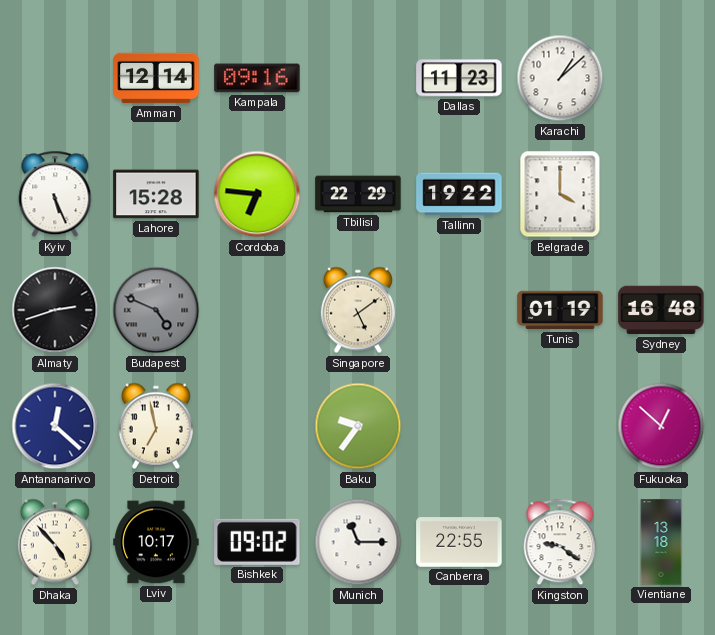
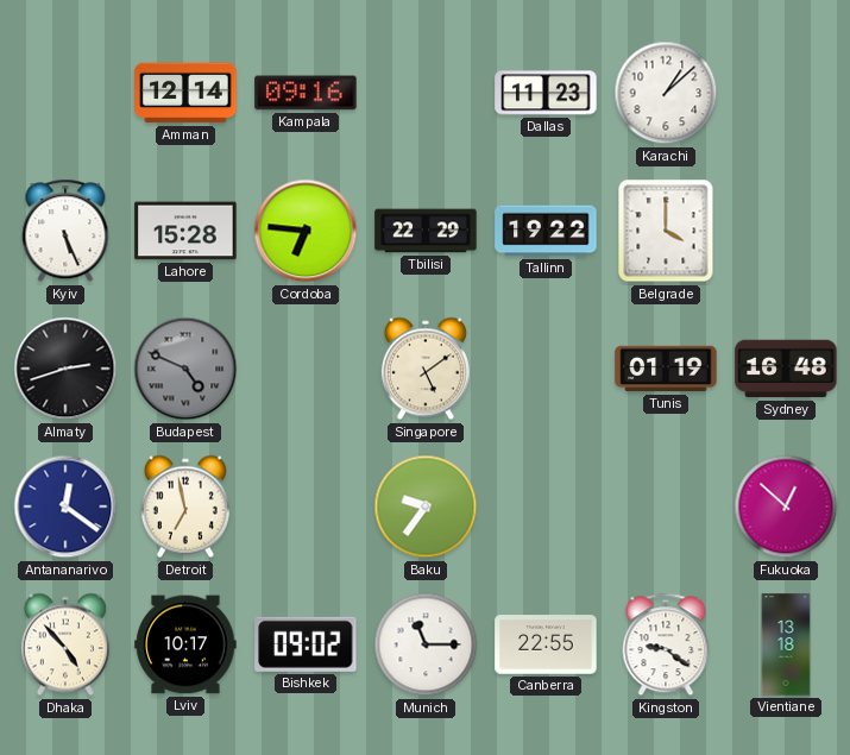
Antananarivo: 12:22 -> 12:21 (65, 507)
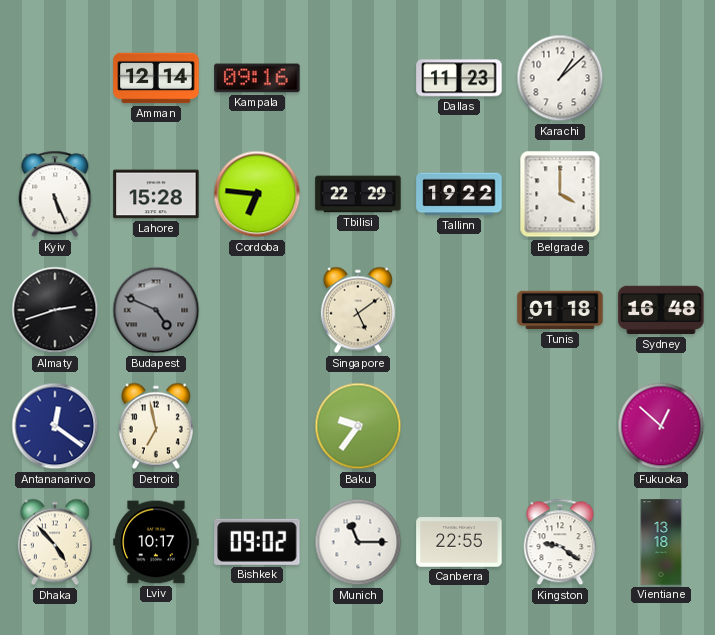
Tunis: 01:19 -> 01:18 (560, 310)
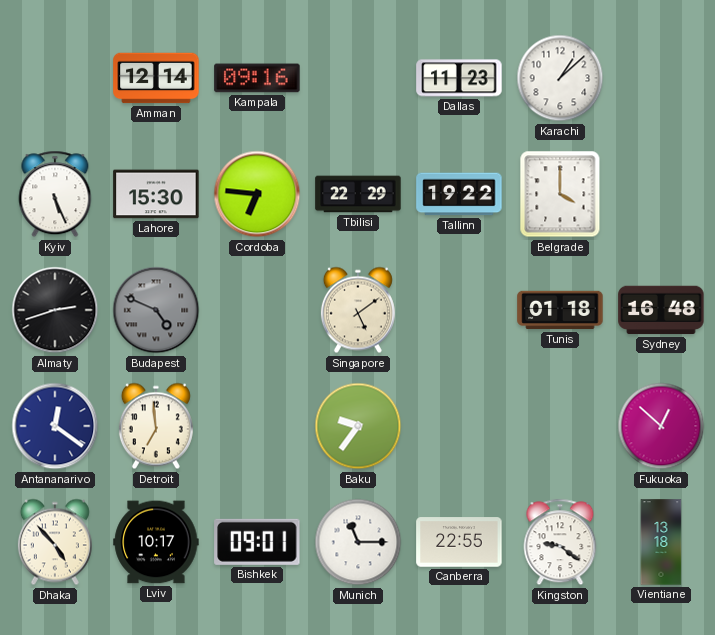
Lahore: 15:28 -> 15:30 (156, 194)
Detroit: 6:58 -> 6:59 (156, 426)
Bishkek: 09:02 -> 09:01 (257, 542)
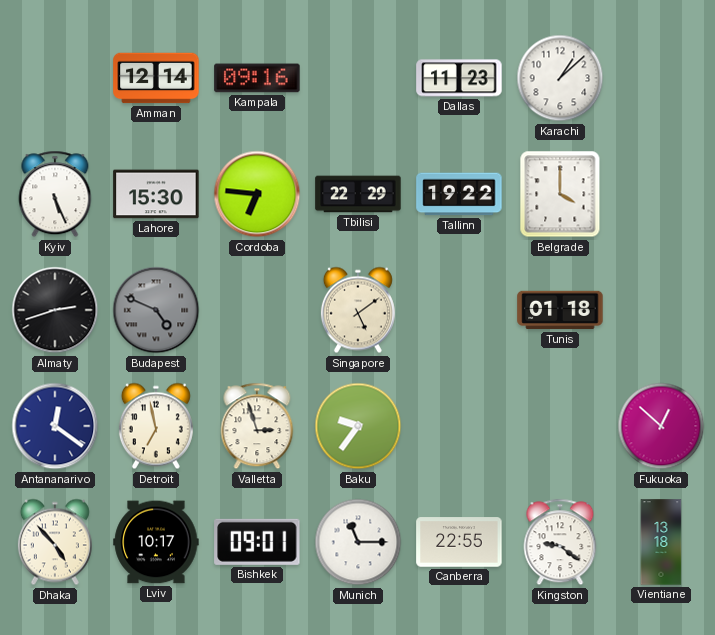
Sydney: 16:48 -> none (661, 310)
Detroit: 6:59 -> 6:58 (156, 426)
Valletta: none -> 2:57 (257, 426)
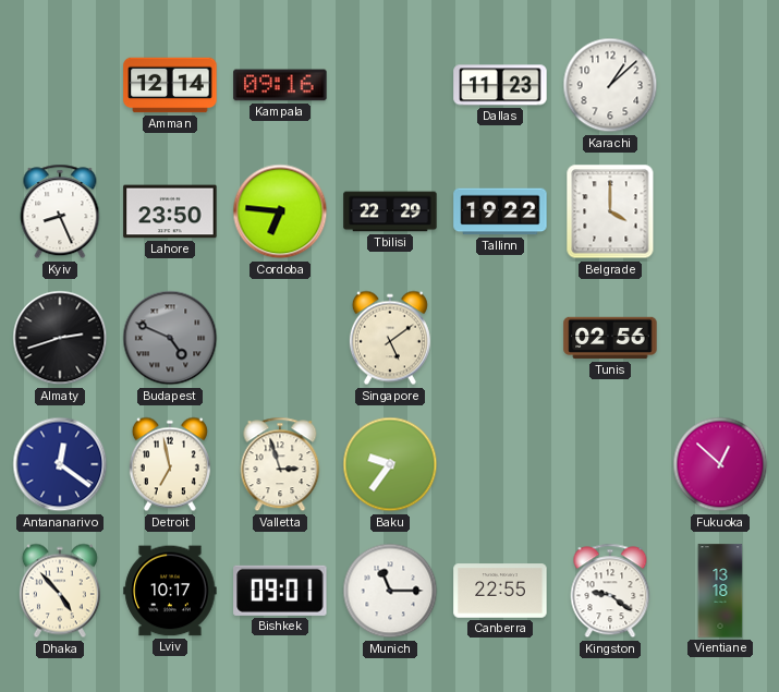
Kyiv: 5:26 -> 8:26 (60, 211)
Lahore: 15:30 -> 23:50 (170, 211)
Tunis: 01:18 -> 02:56 (610, 338)
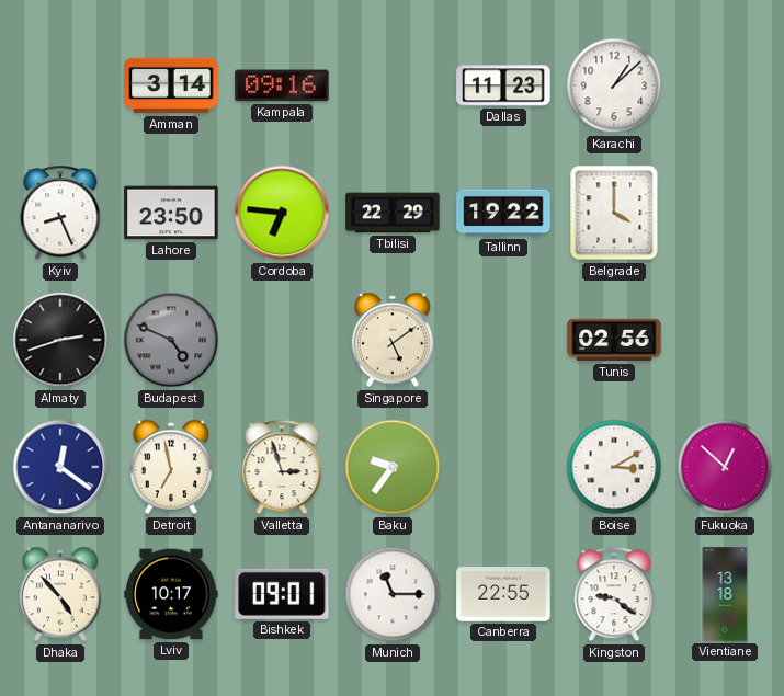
Amman: 12:14 -> 3:14 (171, 85)
Boise: none -> 3:10 (614, 467)
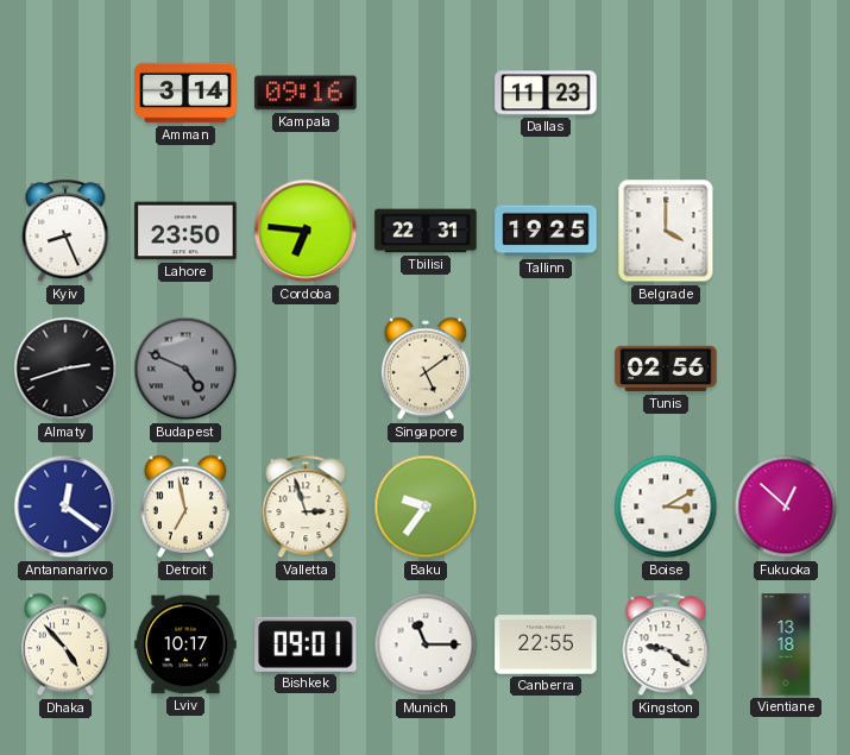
Karachi: 1:08 -> none (614, 85)
Tbilisi: 22:29 -> 22:31 (426, 231)
Tallinn: 19:22 -> 19:25 (546, 231)
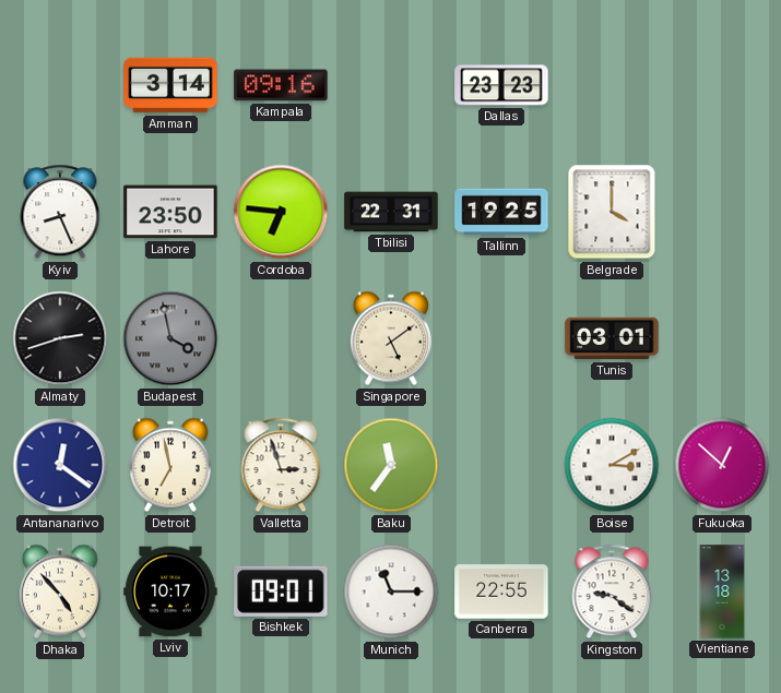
Dallas: 11:23 -> 23:23 (501, 85)
Budapest: 4:49 -> 3:58 (170, 338)
Tunis: 02:56 -> 03:01 (612, 338)
Baku: 9:36 -> 11:36 (391, 465)
